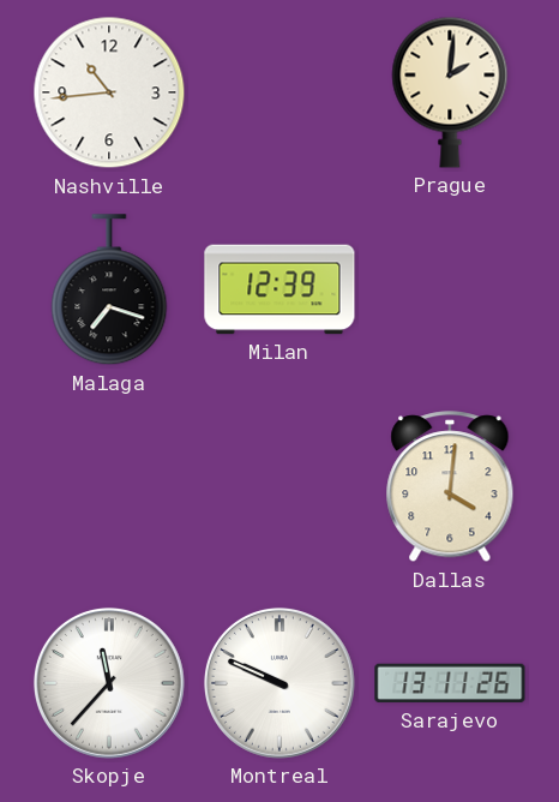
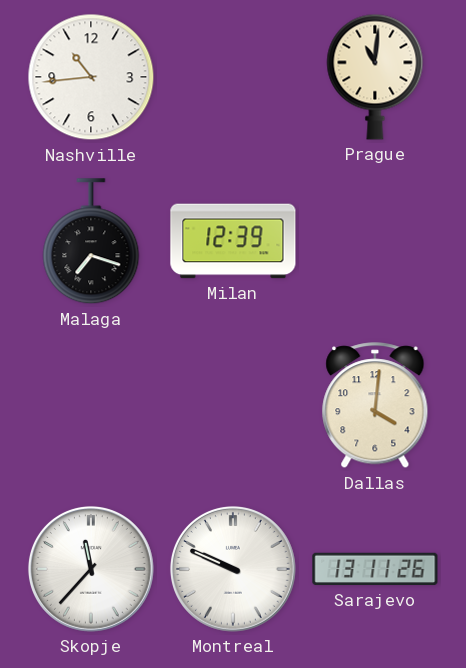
Prague: 2:01 -> 11:01 (375, 77)
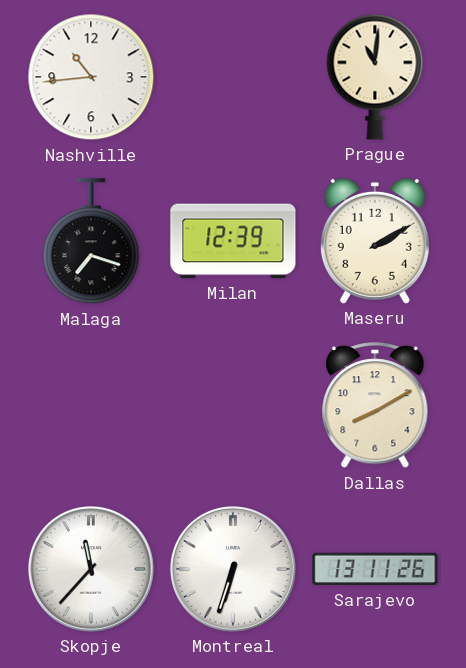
Maseru: none -> 2:10 (375, 241)
Dallas: 4:01 -> 8:10 (375, 406)
Montreal: 9:49 -> 6:33 (233, 569)
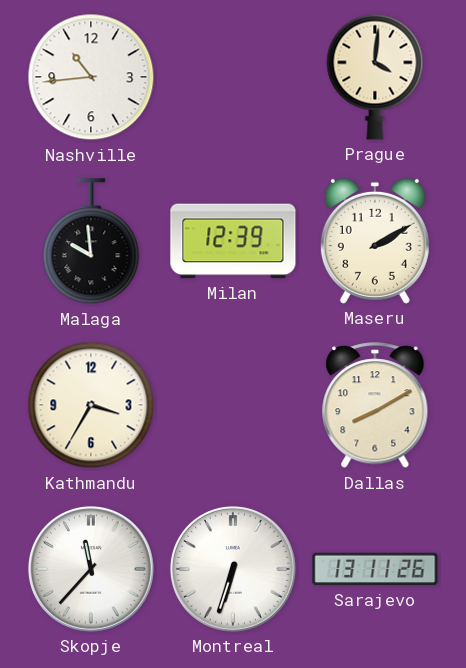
Prague: 11:01 -> 4:01 (375, 77)
Malaga: 7:18 -> 9:59 (91, 242)
Kathmandu: none -> 3:35 (91, 405)
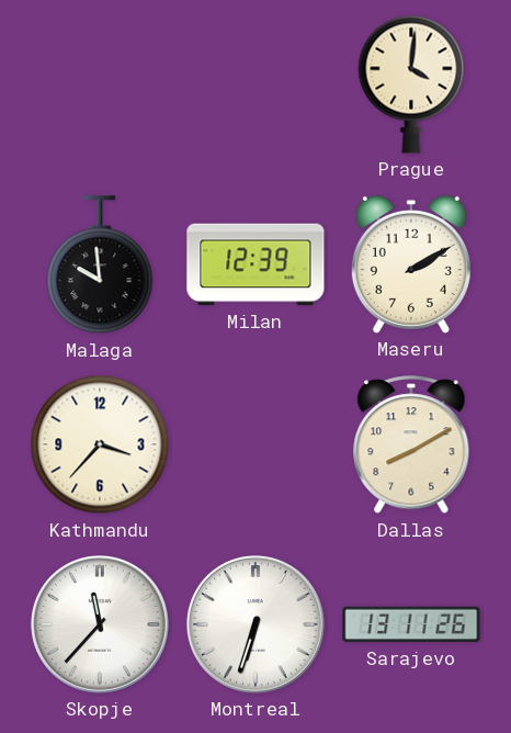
Nashville: 10:44 -> none (91, 77)
Kathmandu: 3:35 -> 3:37 (100, 444)
